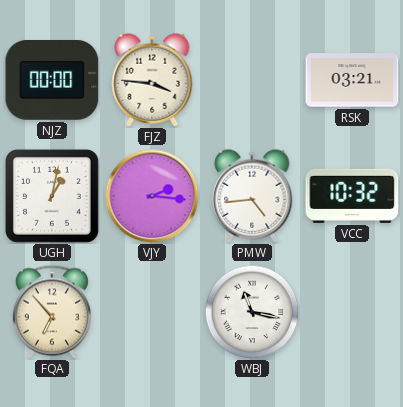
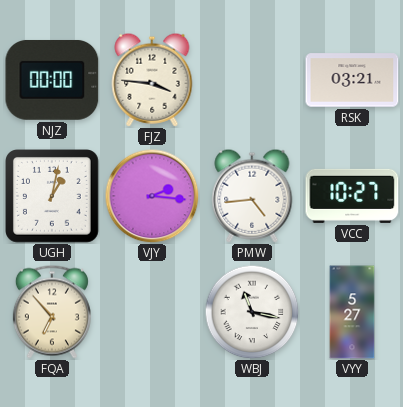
VCC: 10:32 -> 10:27 (352, 196)
VYY: none -> 5:27 (352, 312)
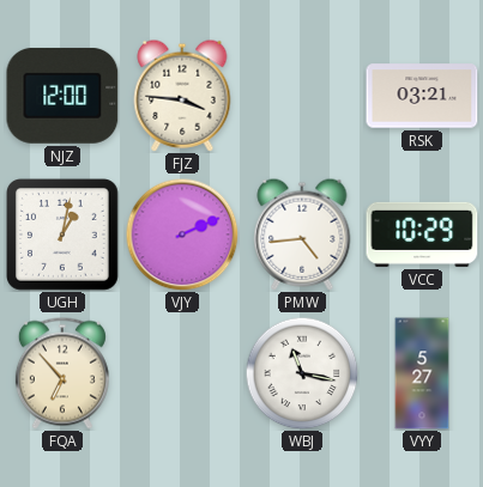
NJZ: 00:00 -> 12:00 (62, 96)
VJY: 2:16 -> 2:11 (182, 235)
VCC: 10:27 -> 10:29 (422, 235)
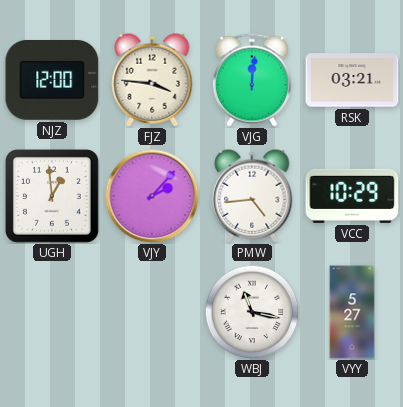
VJG: none -> 12:01 (252, 80)
UGH: 1:02 -> 12:59 (53, 197)
VJY: 2:11 -> 2:07 (152, 196)
FQA: 6:53 -> none (62, 373)
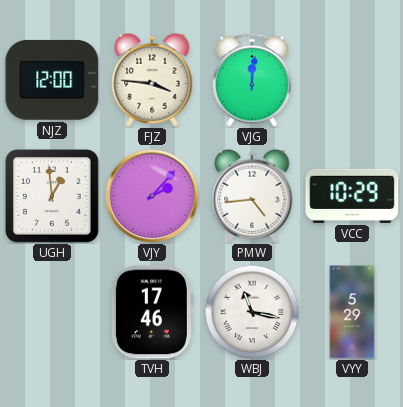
RSK: 03:21 -> none (352, 80)
TVH: none -> 17:46 (152, 312)
VYY: 5:27 -> 5:29 (352, 312)
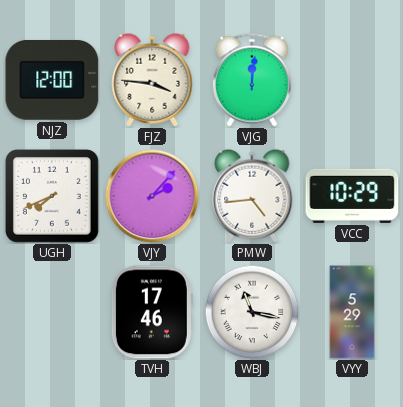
UGH: 12:59 -> 7:41 (53, 197)
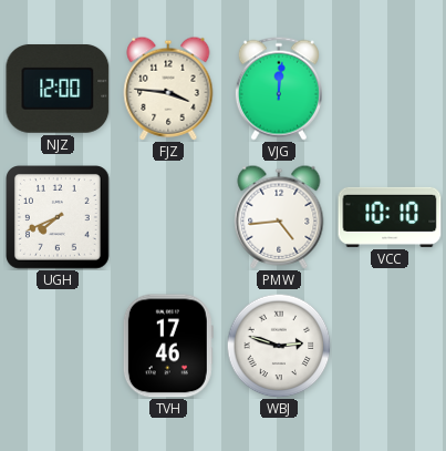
VJY: 2:07 -> none (152, 196)
VCC: 10:29 -> 10:10 (390, 217)
WBJ: 11:17 -> 2:48 (279, 346)
VYY: 5:29 -> none (352, 312)
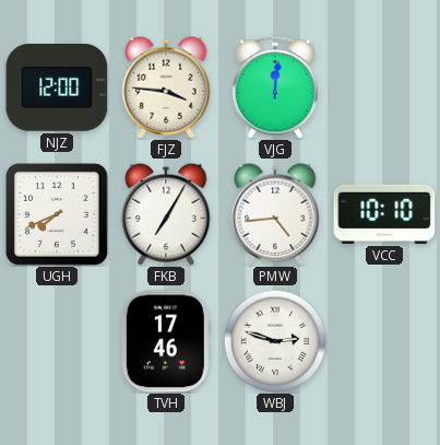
FKB: none -> 7:05 (166, 214)
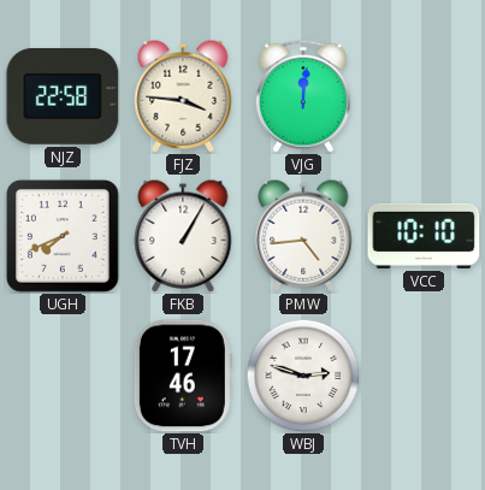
NJZ: 12:00 -> 22:58 (63, 96)
FKB: 7:05 -> 1:05 (183, 236)
